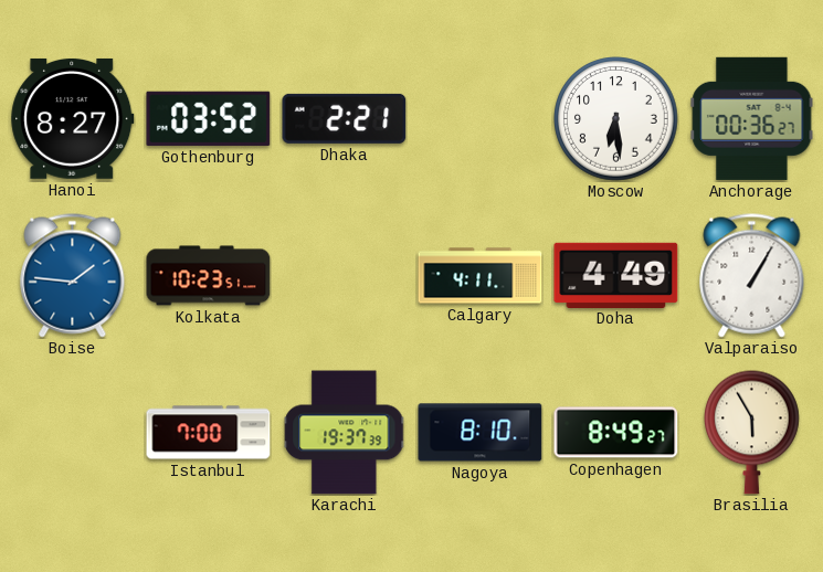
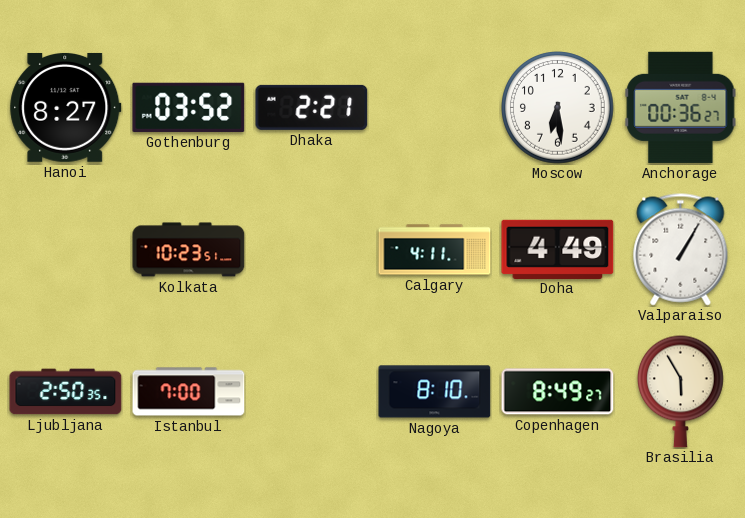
Boise: 1:46 -> none (73, 276)
Ljubljana: none -> 2:50 (66, 392)
Karachi: 19:37 -> none (345, 433)
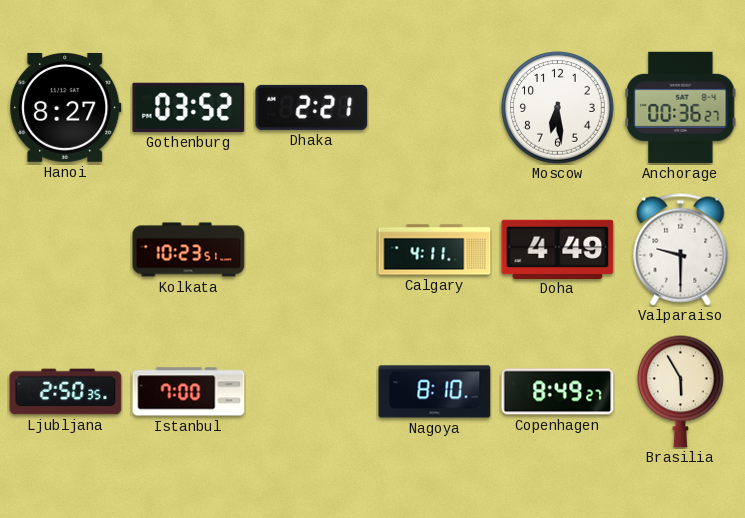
Valparaiso: 1:05 -> 9:30 (681, 250)
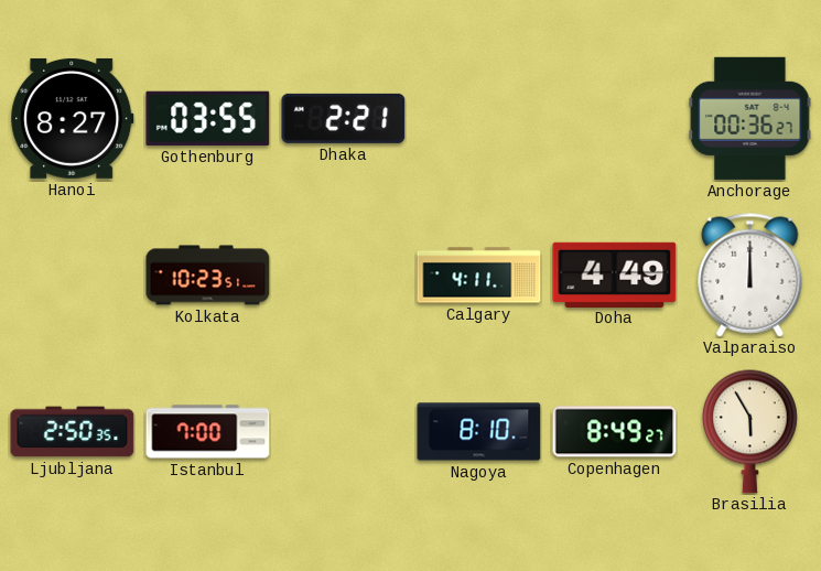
Gothenburg: 03:52 -> 03:55 (208, 118)
Moscow: 6:29 -> none (558, 108)
Valparaiso: 9:30 -> 12:00 (750, 276)
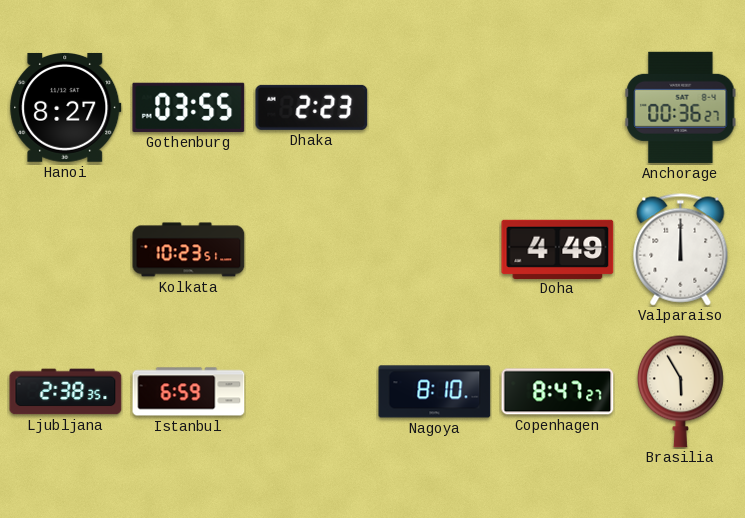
Dhaka: 2:21 -> 2:23 (312, 107)
Calgary: 4:11 -> none (479, 276)
Ljubljana: 2:50 -> 2:38 (66, 392)
Istanbul: 7:00 -> 6:59 (189, 392)
Copenhagen: 8:49 -> 8:47 (558, 392)
